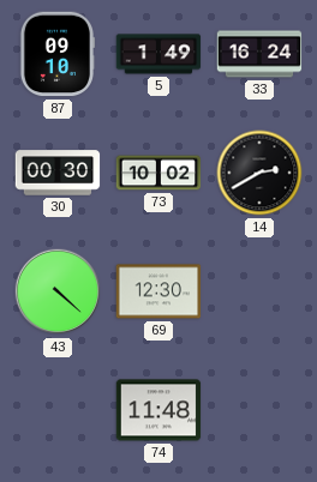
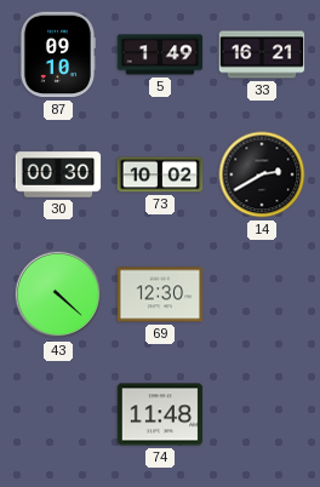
33: 16:24 -> 16:21 (262, 55)
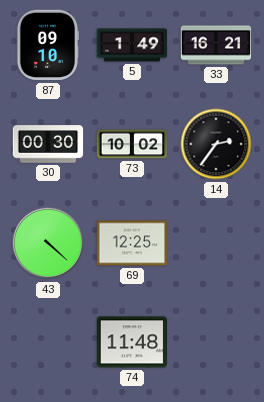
14: 2:40 -> 2:36 (216, 144)
69: 12:30 -> 12:25 (132, 243)
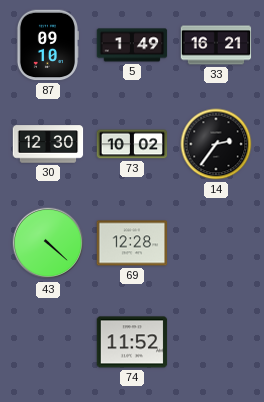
30: 00:30 -> 12:30 (48, 144)
69: 12:25 -> 12:28 (132, 243)
74: 11:48 -> 11:52 (132, 342)
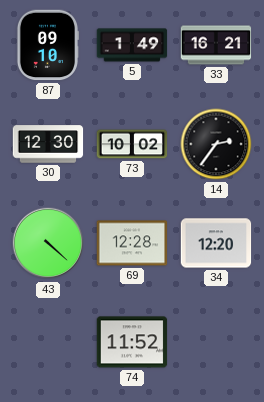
34: none -> 12:20 (216, 243)
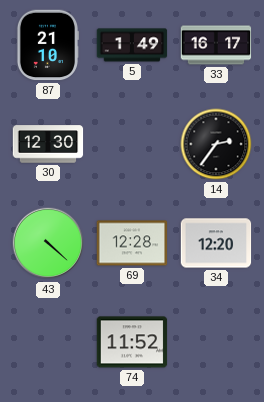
87: 09:10 -> 21:10 (48, 45)
33: 16:21 -> 16:17 (216, 45)
73: 10:02 -> none (132, 144)
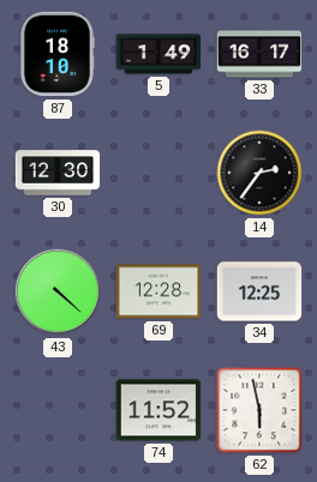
87: 21:10 -> 18:10 (58, 54)
34: 12:20 -> 12:25 (259, 291)
62: none -> 5:58 (259, 410)
